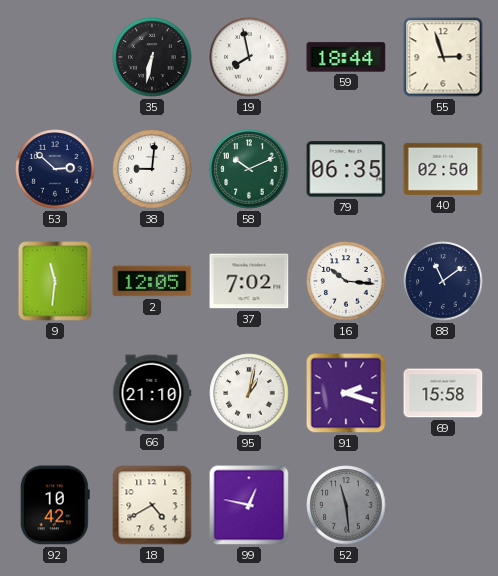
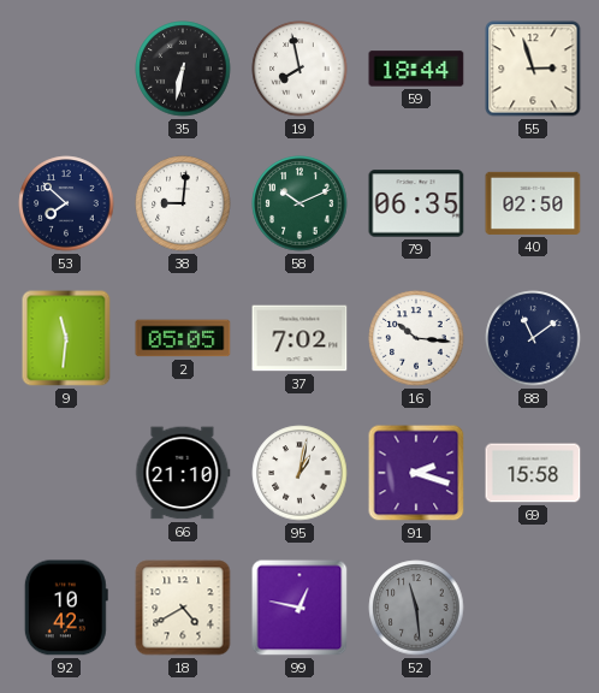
53: 2:52 -> 7:52 (66, 203)
2: 12:05 -> 05:05 (183, 338)
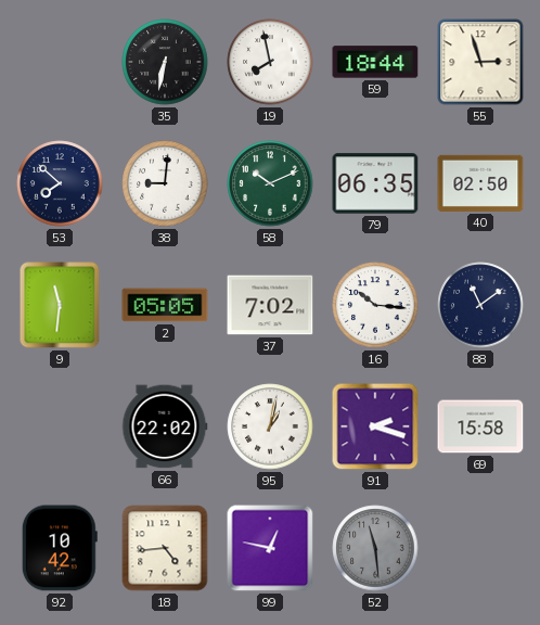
66: 21:10 -> 22:02 (165, 426)
18: 4:40 -> 4:44 (165, 548)
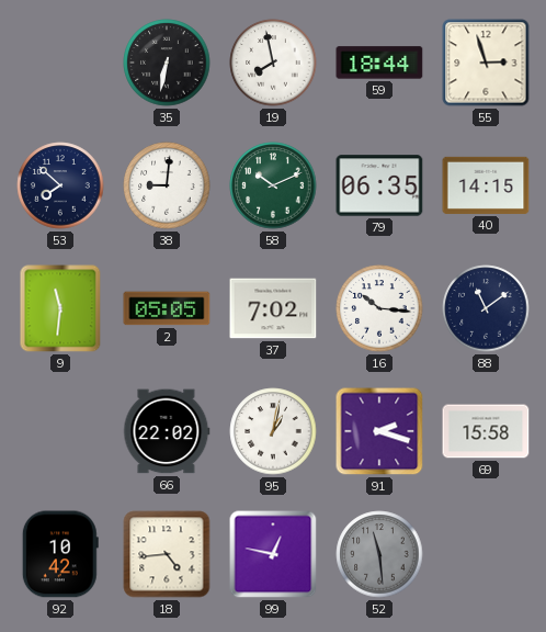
40: 02:50 -> 14:15 (486, 185)
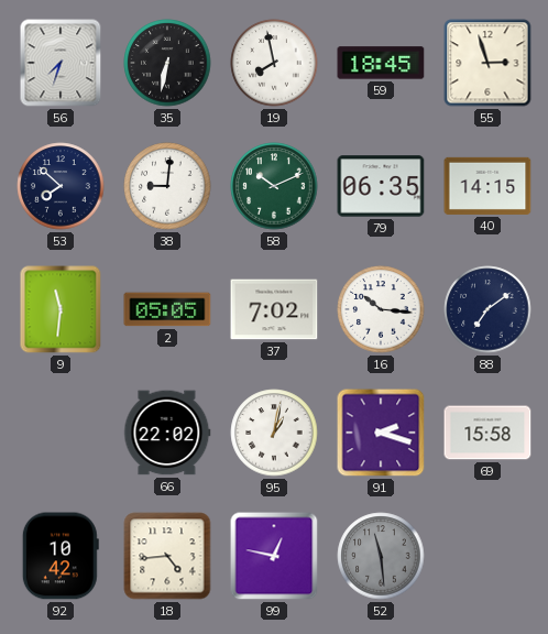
56: none -> 7:33 (61, 63)
59: 18:44 -> 18:45 (381, 63)
88: 11:09 -> 7:09 (487, 309)
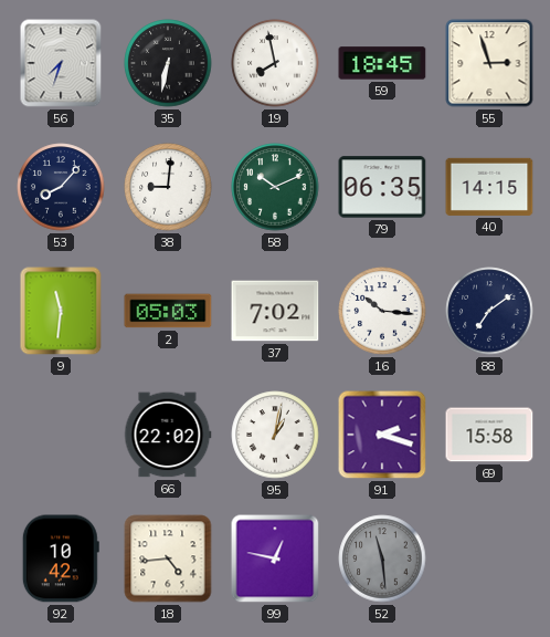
53: 7:52 -> 8:07 (61, 187)
2: 05:05 -> 05:03 (168, 311)
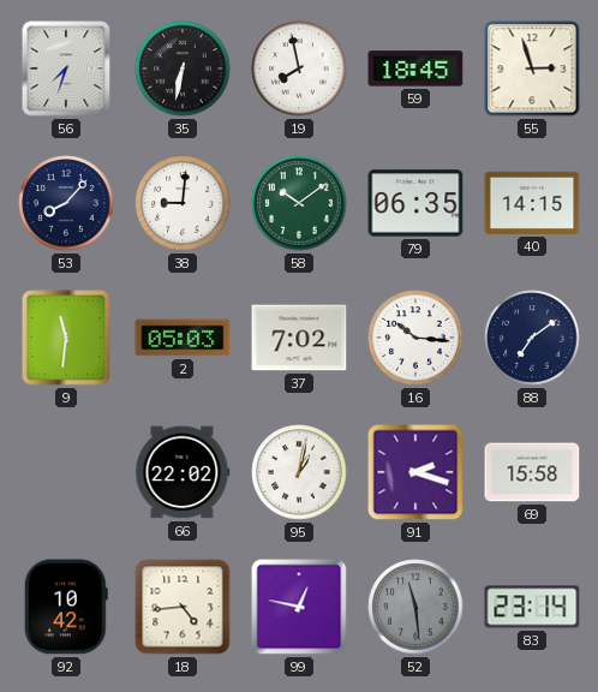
58: 10:11 -> 10:09 (299, 203)
83: none -> 23:14 (532, 607)
